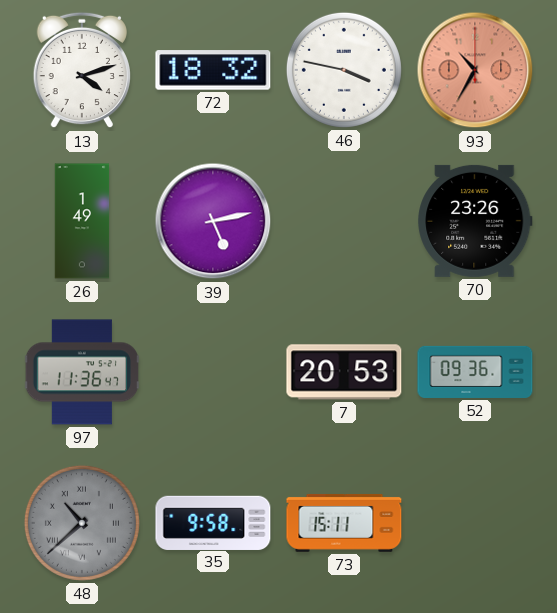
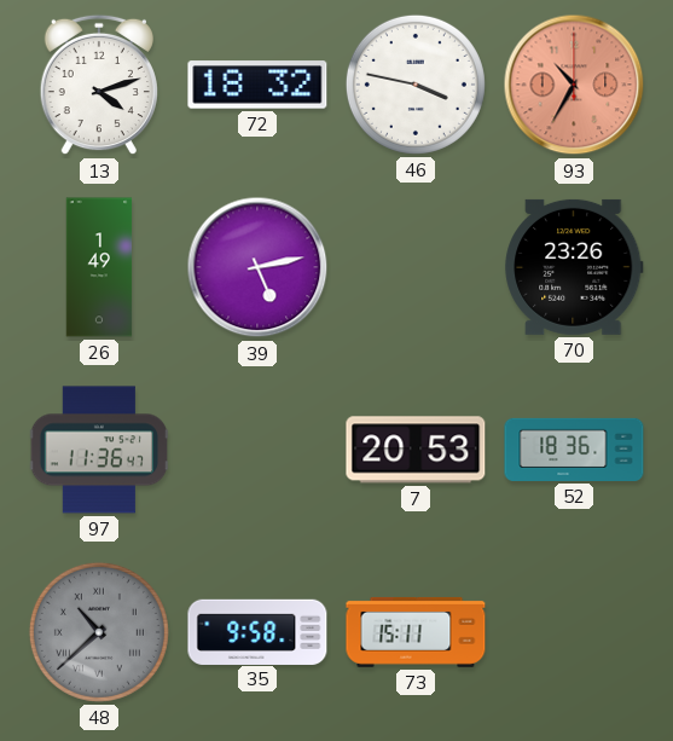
52: 09:36 -> 18:36 (574, 450)
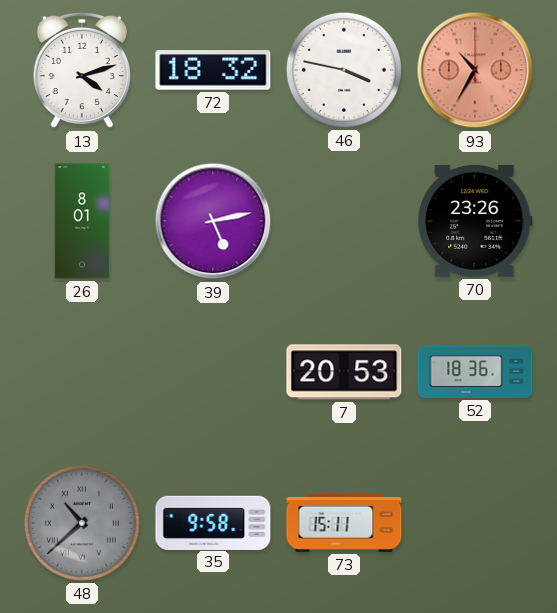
26: 1:49 -> 8:01 (82, 221)
97: 11:36 -> none (99, 450)
